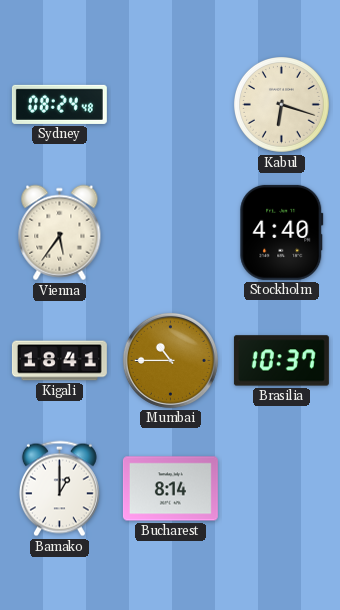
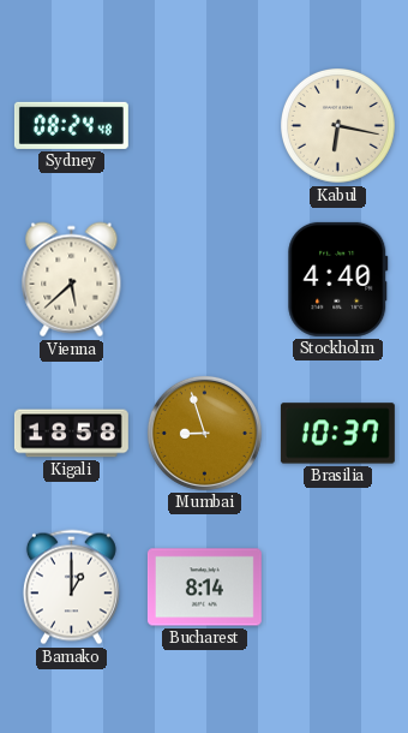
Kabul: 6:18 -> 6:17 (338, 126)
Vienna: 5:36 -> 5:38 (72, 280)
Kigali: 18:41 -> 18:58 (71, 434)
Mumbai: 10:45 -> 8:57 (204, 433)
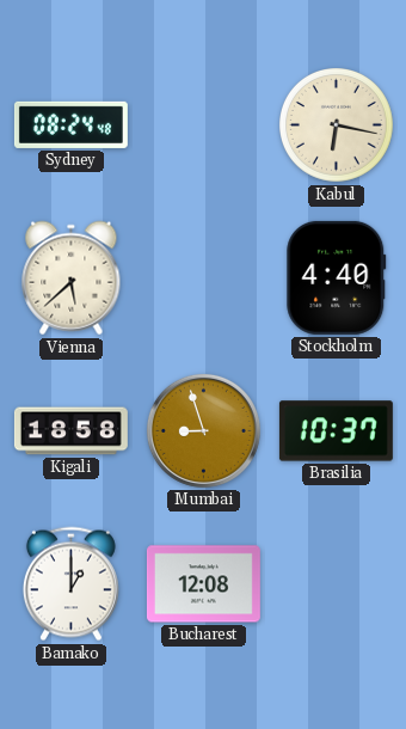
Bucharest: 8:14 -> 12:08 (203, 584)
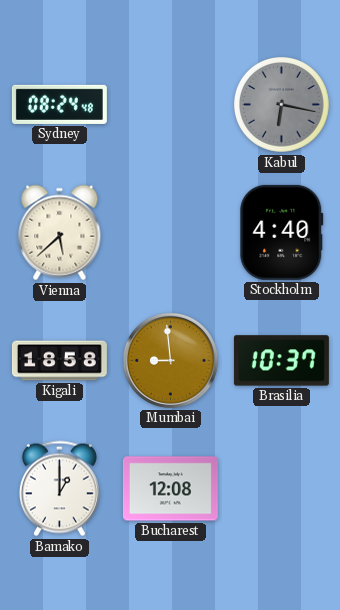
Kabul dial: cream -> grey (282, 105)
Mumbai: 8:57 -> 8:59 (170, 360)
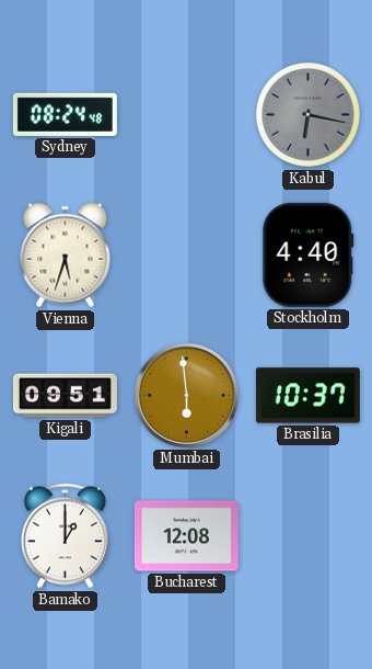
Vienna: 5:38 -> 5:33 (66, 256)
Kigali: 18:58 -> 09:51 (65, 396)
Mumbai: 8:59 -> 5:59 (186, 395)
